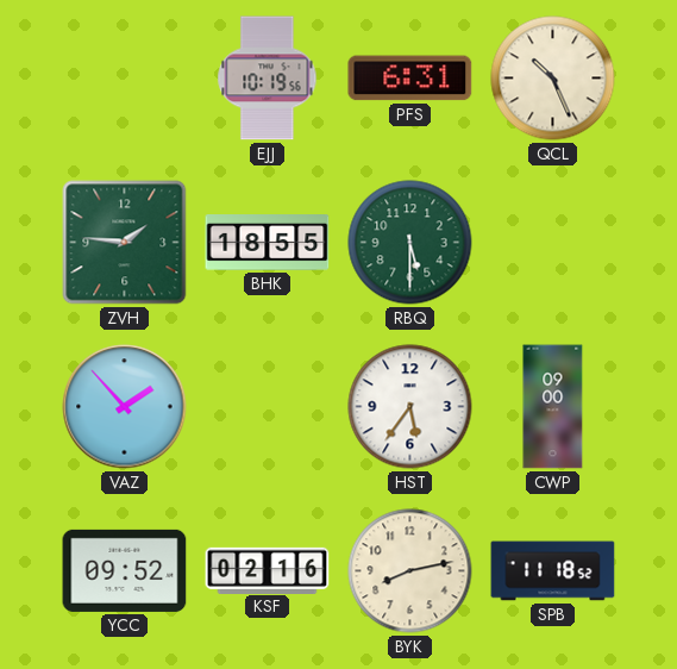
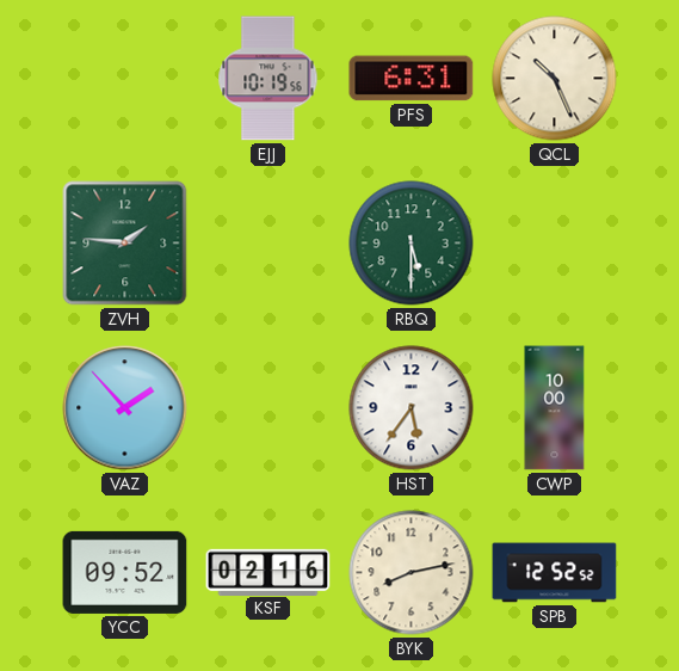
BHK: 18:55 -> none (268, 243)
CWP: 09:00 -> 10:00 (555, 408)
SPB: 11:18 -> 12:52 (555, 573)
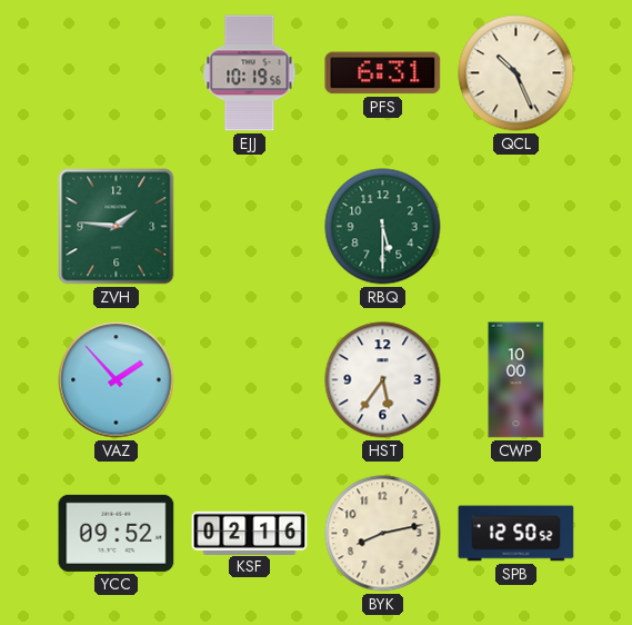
SPB: 12:52 -> 12:50 (516, 534)
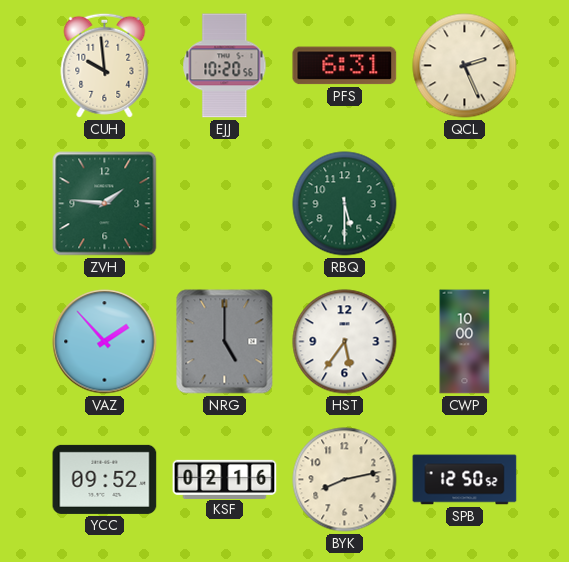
CUH: none -> 9:59 (105, 65)
EJJ: 10:19 -> 10:20 (225, 66)
QCL: 10:26 -> 2:26 (465, 66)
NRG: none -> 5:00 (225, 342)
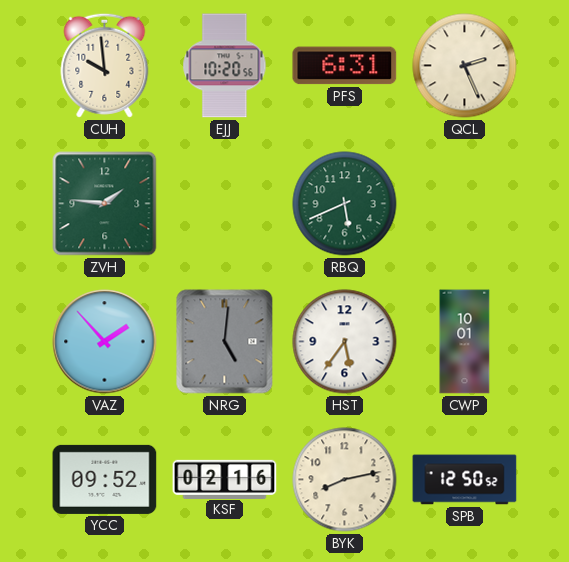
RBQ: 5:30 -> 5:41 (345, 204)
NRG: 5:00 -> 5:01 (225, 342)
CWP: 10:00 -> 10:01 (465, 342)
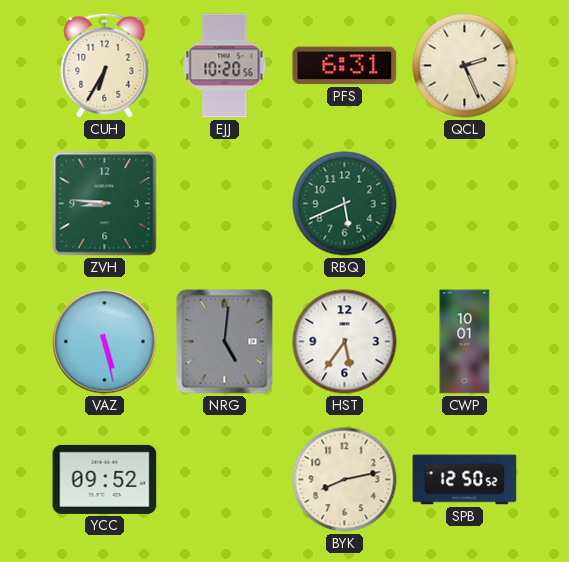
CUH: 9:59 -> 6:35 (105, 65)
ZVH: 1:46 -> 8:46 (105, 204)
VAZ: 1:53 -> 5:28 (105, 342)
KSF: 02:16 -> none (225, 479)
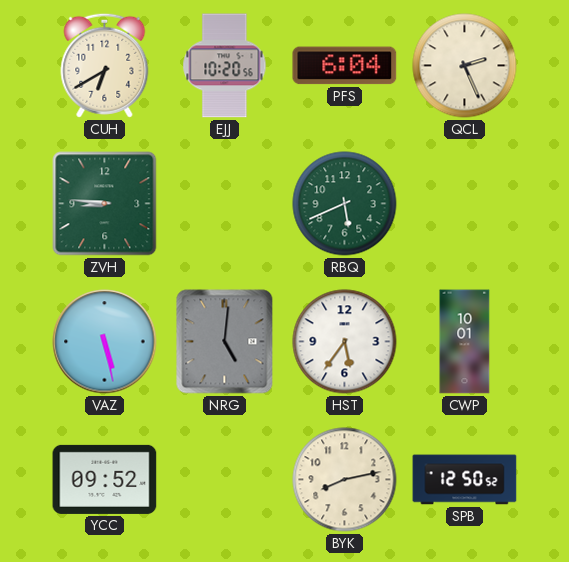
CUH: 6:35 -> 6:40 (105, 65)
PFS: 6:31 -> 6:04 (345, 66)
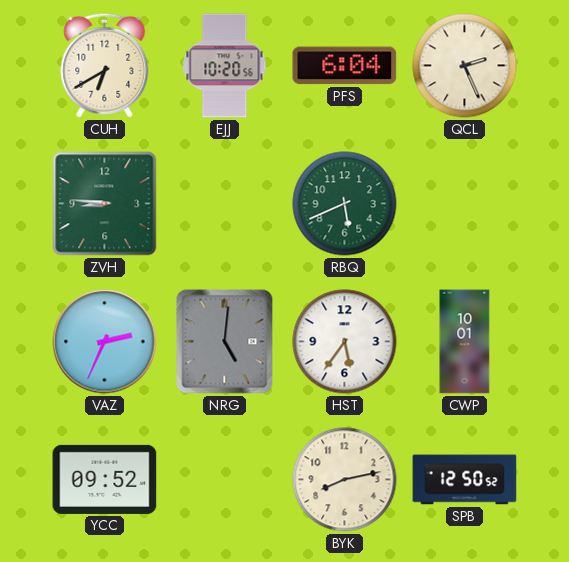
VAZ: 5:28 -> 2:34 (105, 342)
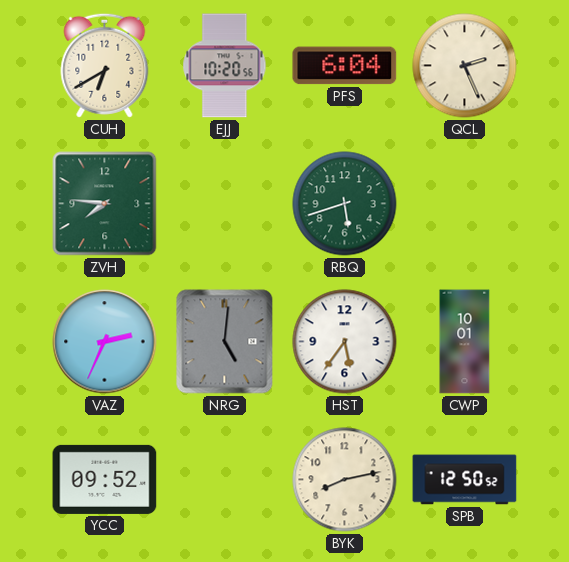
ZVH: 8:46 -> 7:46 (105, 204)
RBQ: 5:41 -> 5:42 (345, 204)
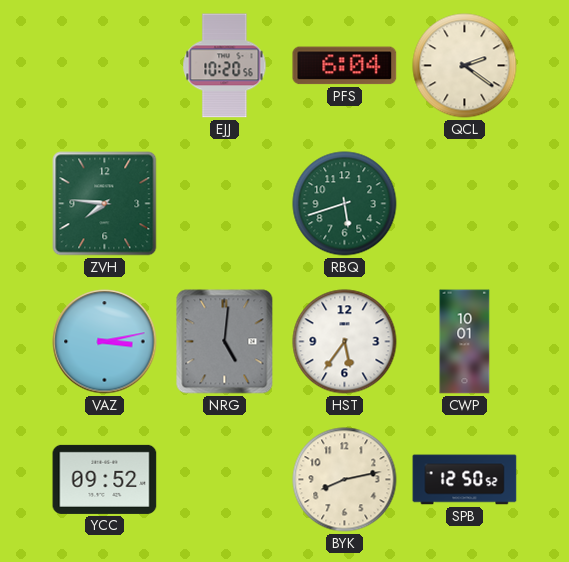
CUH: 6:40 -> none (105, 65)
QCL: 2:26 -> 2:21 (465, 66)
VAZ: 2:34 -> 3:13 (105, 342)
